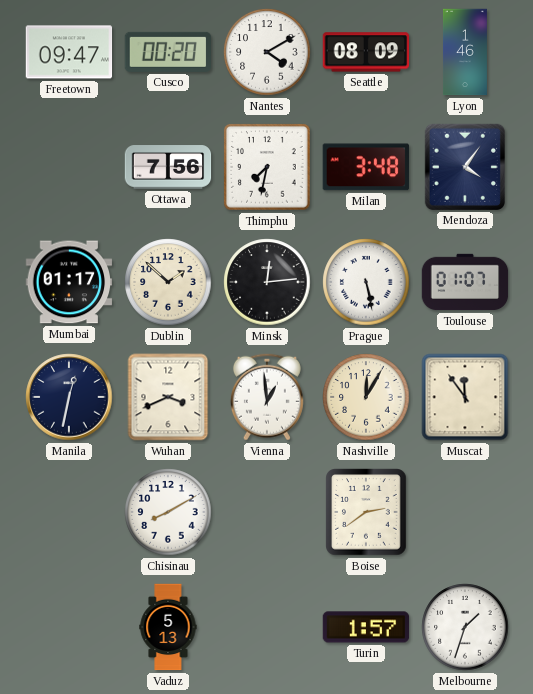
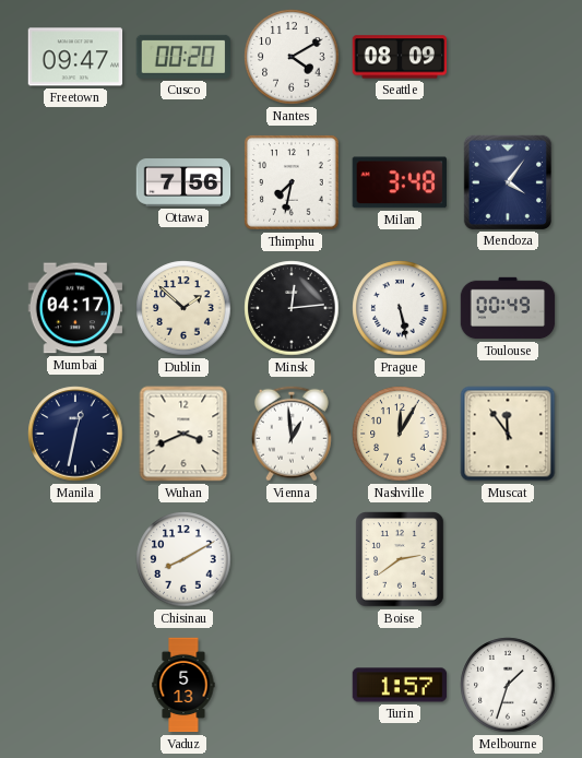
Lyon: 1:46 -> none (465, 52)
Mumbai: 01:17 -> 04:17 (75, 308)
Toulouse: 01:07 -> 00:49 (508, 308)
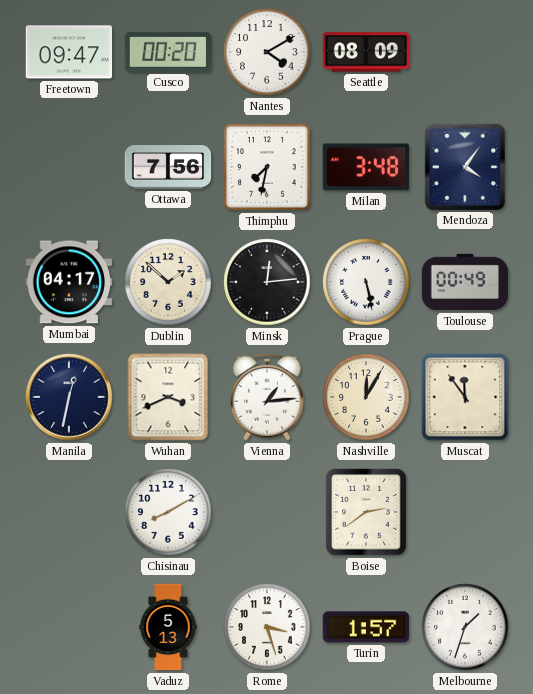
Vienna: 12:59 -> 1:14 (267, 397)
Rome: none -> 3:27 (267, 627)
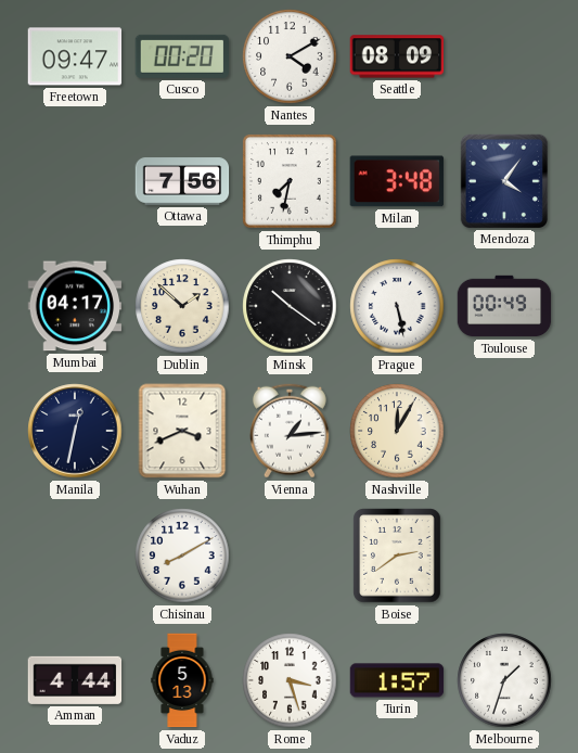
Minsk: 12:14 -> 10:21 (290, 306)
Muscat: 11:54 -> none (465, 397)
Amman: none -> 4:44 (75, 680)
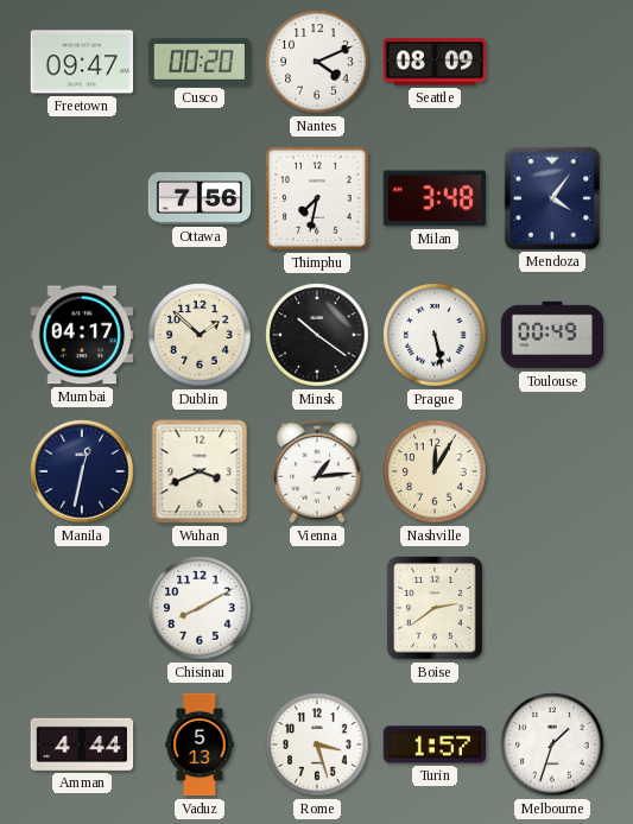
Nantes: 4:10 -> 4:11 (317, 62)
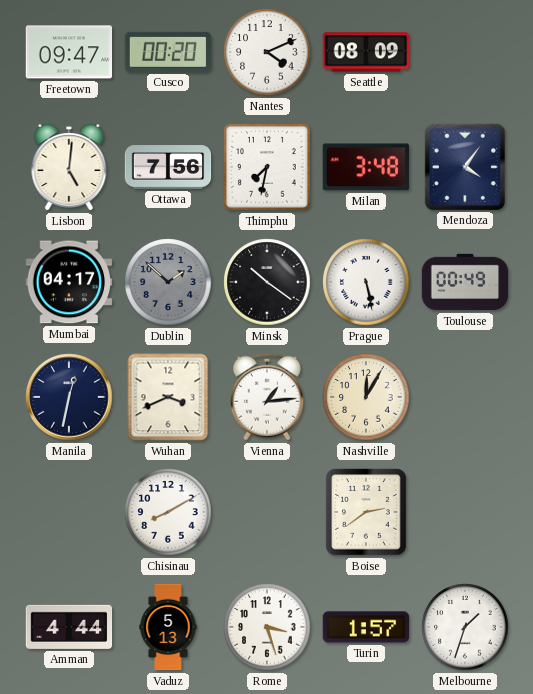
Lisbon: none -> 5:01 (69, 167)
Dublin dial: cream -> grey (168, 282)
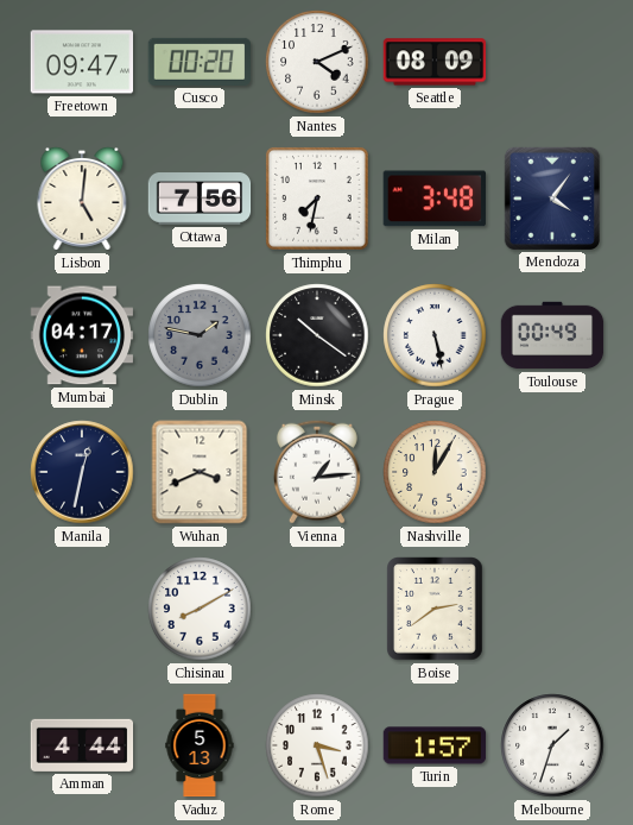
Dublin: 1:52 -> 1:47 (200, 335)
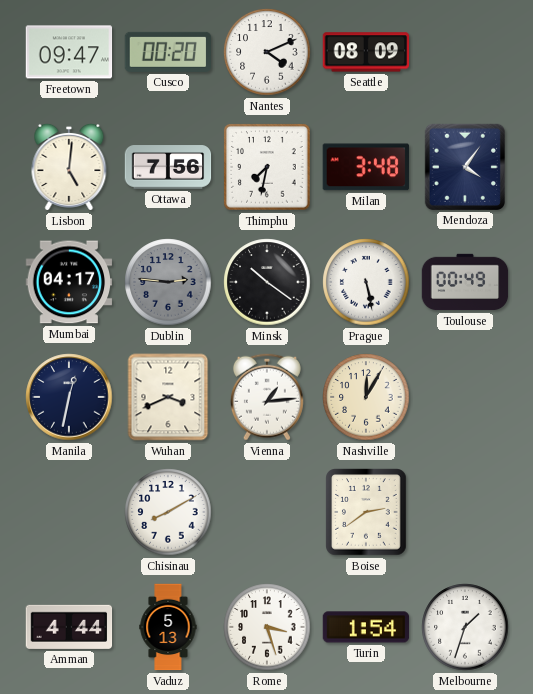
Dublin: 1:47 -> 2:46 (168, 282)
Turin: 1:57 -> 1:54 (366, 627)
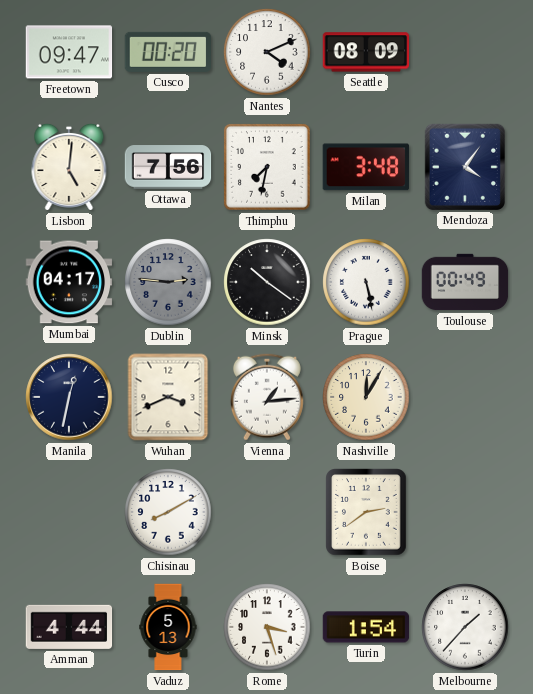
Melbourne: 1:33 -> 1:37 (465, 627)
